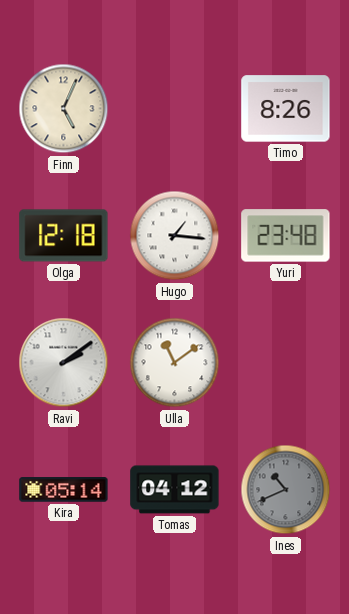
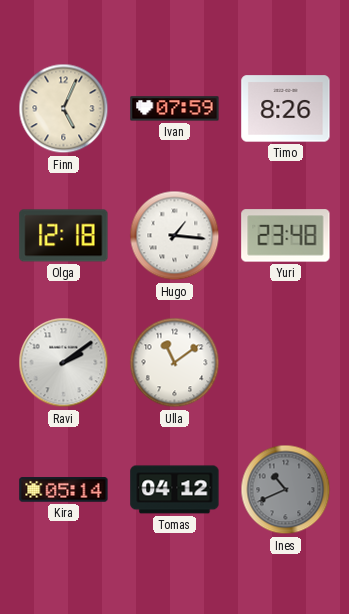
Ivan: none -> 07:59 (175, 109)
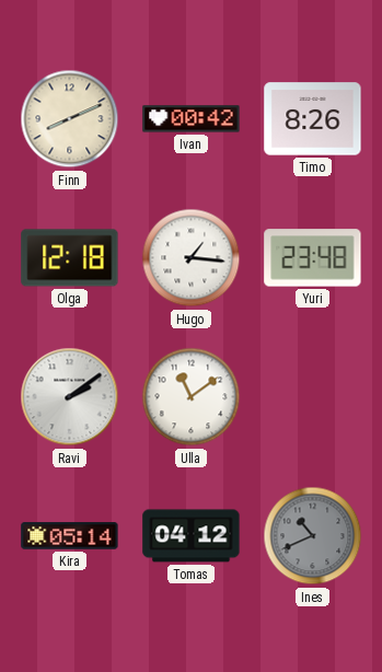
Finn: 5:04 -> 8:11 (70, 119)
Ivan: 07:59 -> 00:42 (192, 119)
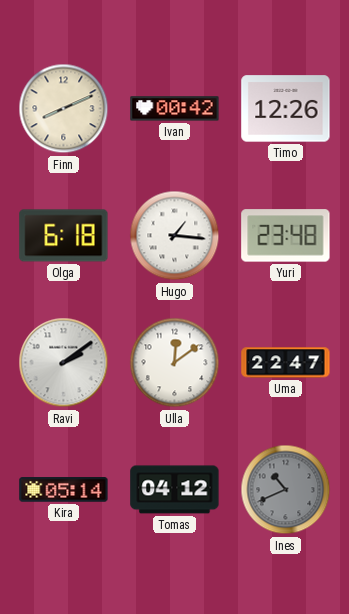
Timo: 8:26 -> 12:26 (286, 109)
Olga: 12:18 -> 6:18 (64, 236)
Ulla: 11:09 -> 12:09 (175, 363)
Uma: none -> 22:47 (286, 363)
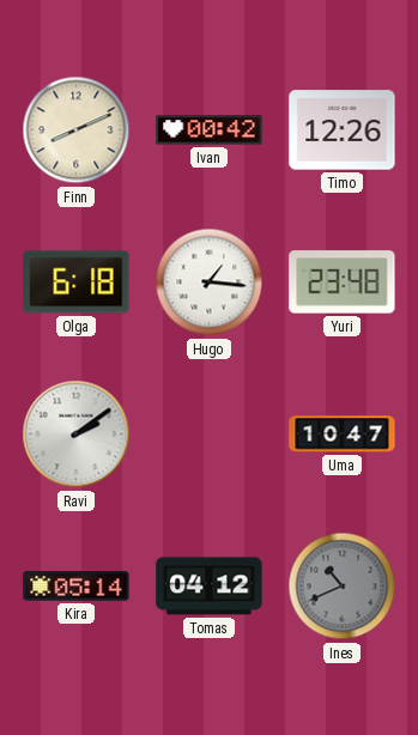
Ulla: 12:09 -> none (175, 363)
Uma: 22:47 -> 10:47 (343, 435)
